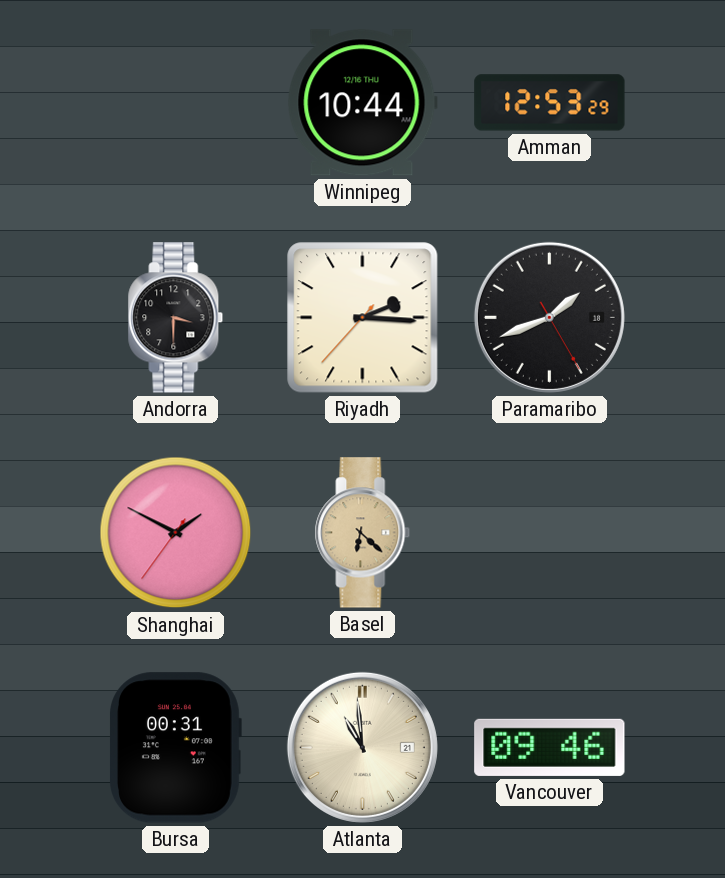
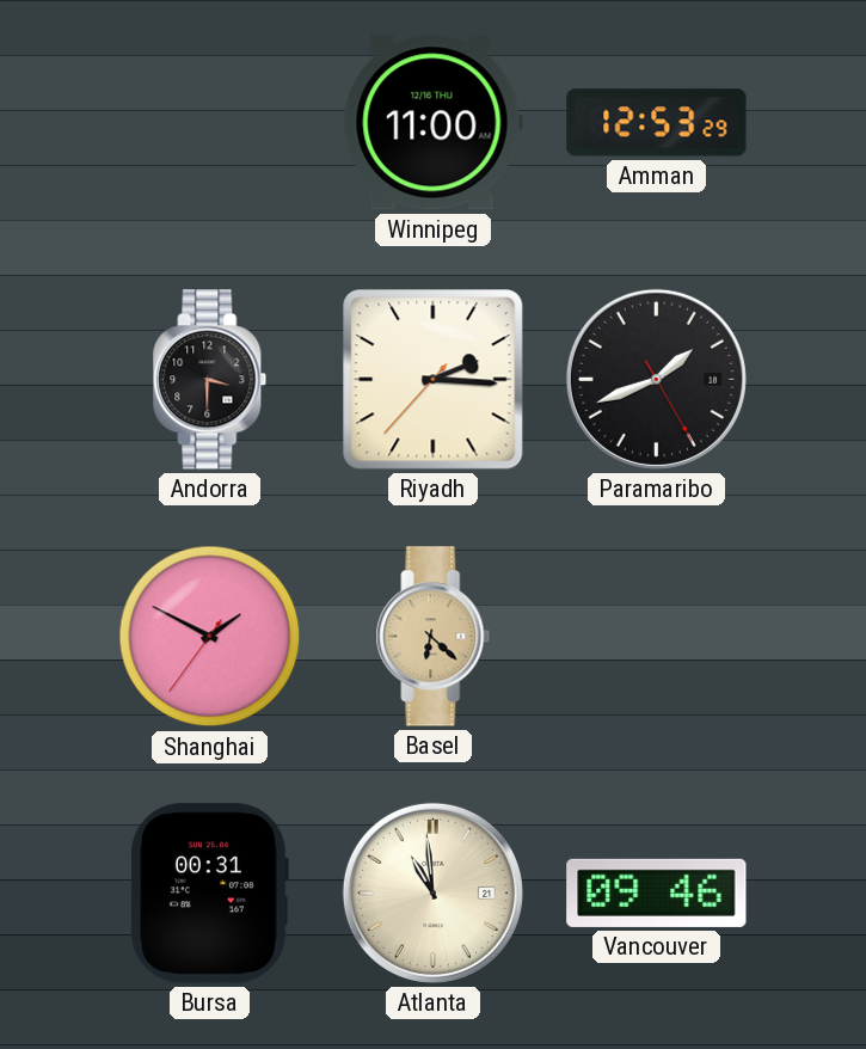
Winnipeg: 10:44 -> 11:00 (432, 123)
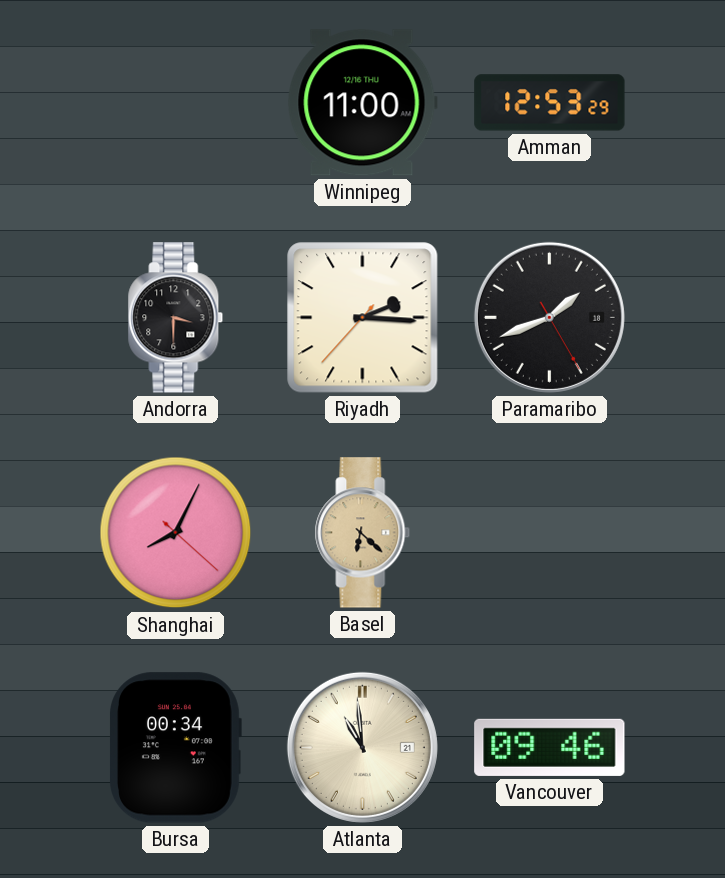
Shanghai: 1:49 -> 8:04 (176, 533)
Bursa: 00:31 -> 00:34 (176, 748)
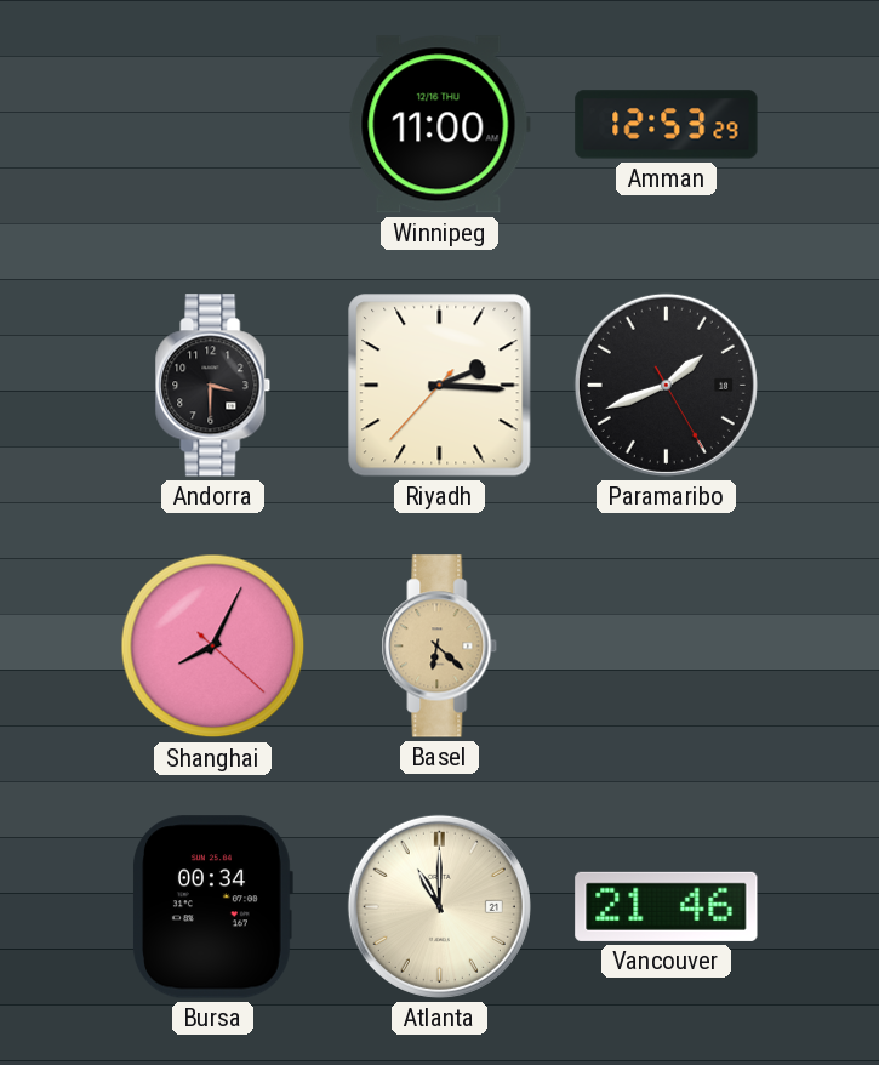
Atlanta: 10:59 -> 11:00 (439, 906)
Vancouver: 09:46 -> 21:46 (667, 906)
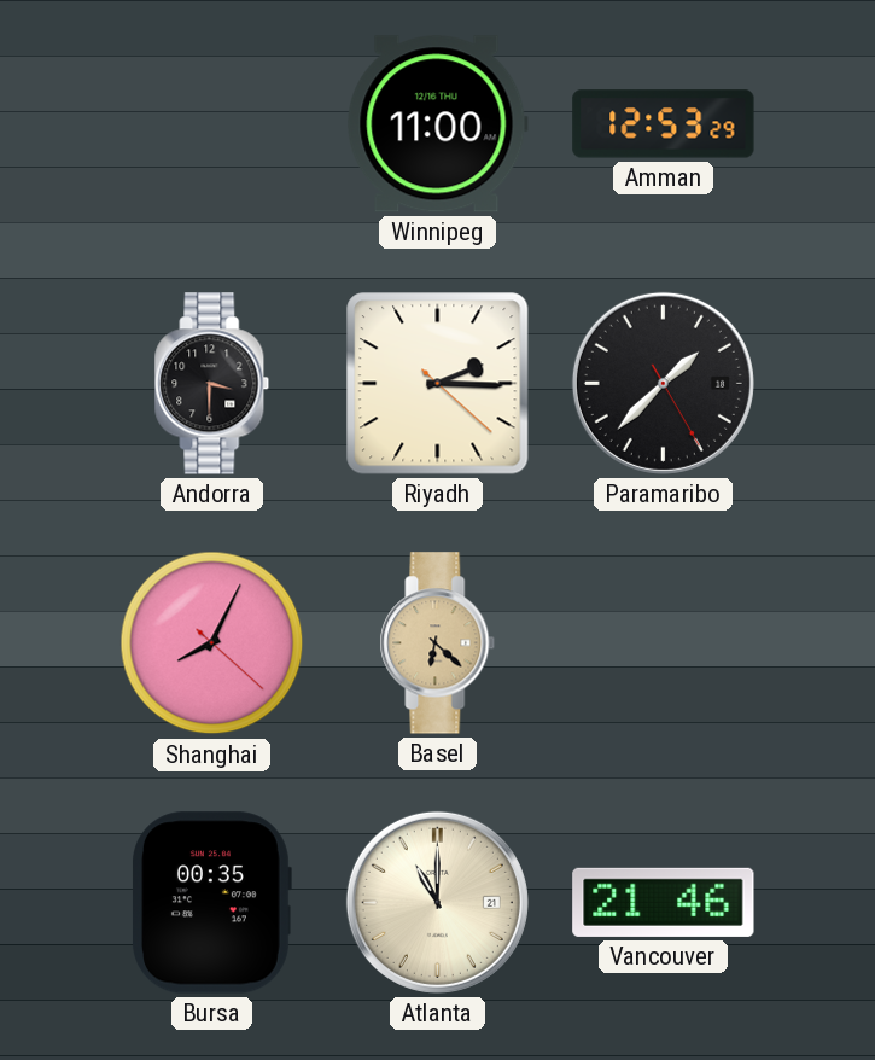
Riyadh: 2:15:37 -> 2:15:22 (438, 384)
Paramaribo: 1:41 -> 1:37 (663, 383)
Bursa: 00:34 -> 00:35 (212, 903)
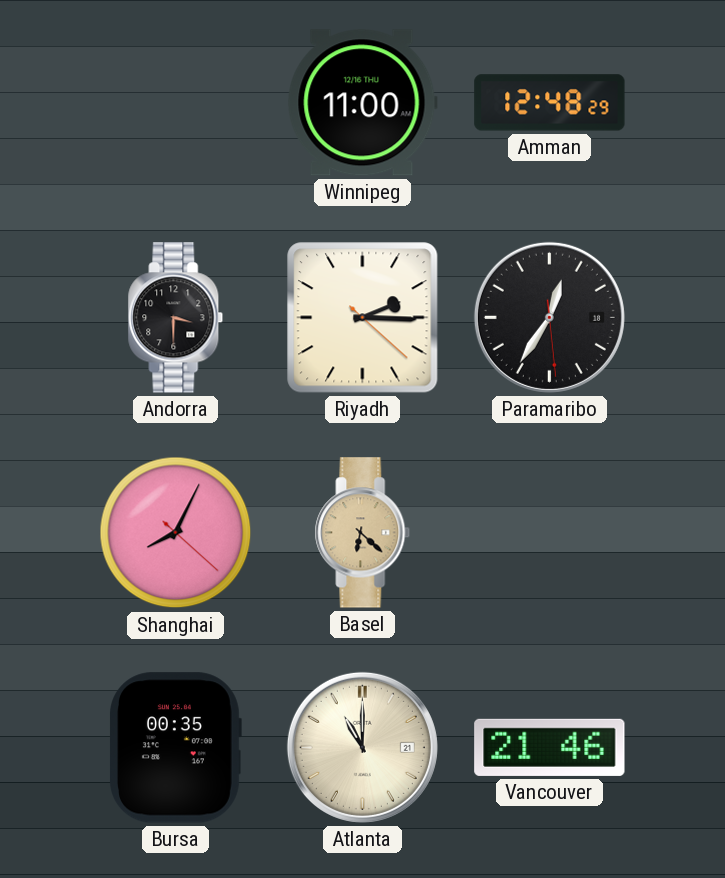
Amman: 12:53 -> 12:48 (550, 103)
Paramaribo: 1:37 -> 12:35 (549, 317)
